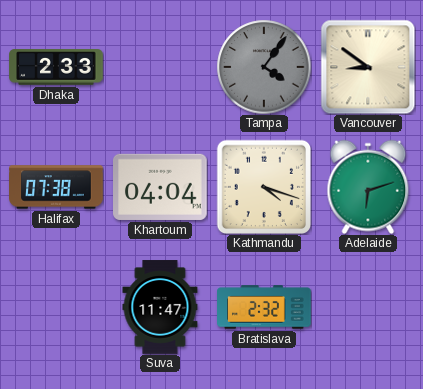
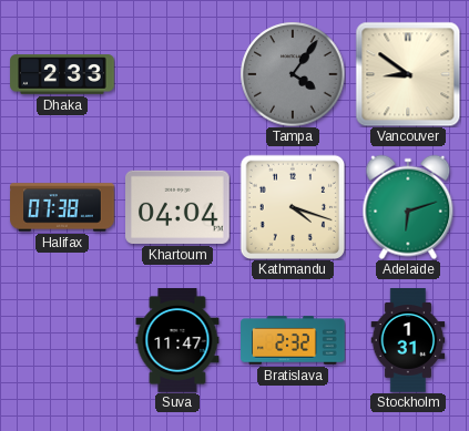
Stockholm: none -> 1:31 (408, 340)
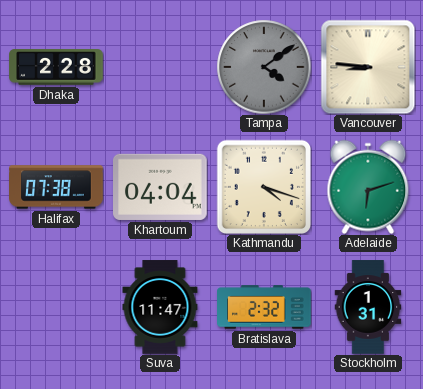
Dhaka: 2:33 -> 2:28 (56, 67)
Tampa: 4:06 -> 4:09 (264, 67)
Vancouver: 8:51 -> 8:46 (368, 67)
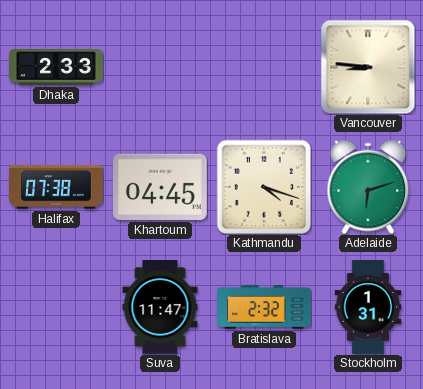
Dhaka: 2:28 -> 2:33 (56, 67)
Tampa: 4:09 -> none (264, 67)
Khartoum: 04:04 -> 04:45 (161, 187)
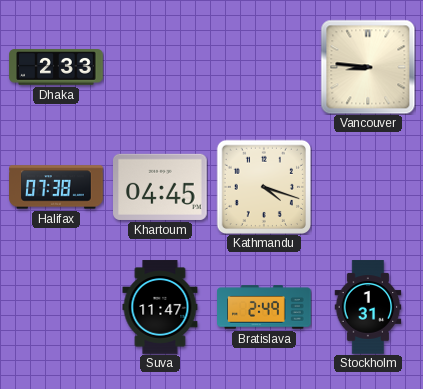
Adelaide: 6:12 -> none (368, 187)
Bratislava: 2:32 -> 2:49 (264, 307)
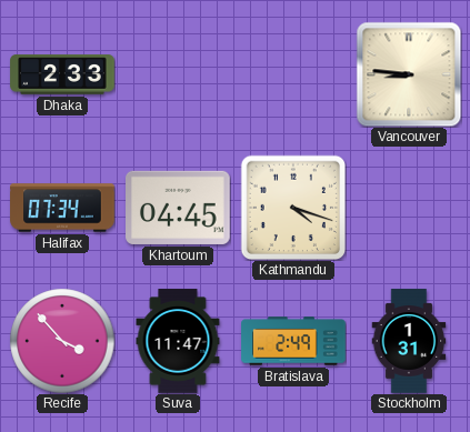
Halifax: 07:38 -> 07:34 (62, 208)
Recife: none -> 3:53 (62, 341)
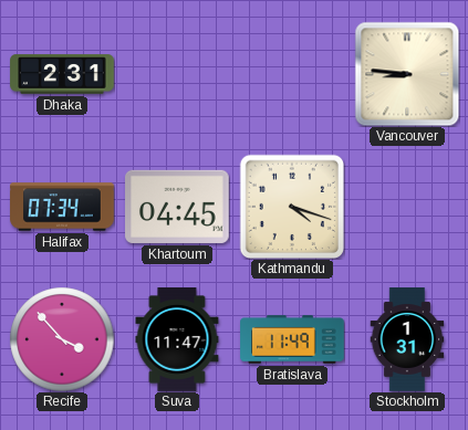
Dhaka: 2:33 -> 2:31 (62, 74)
Bratislava: 2:49 -> 11:49 (292, 339)
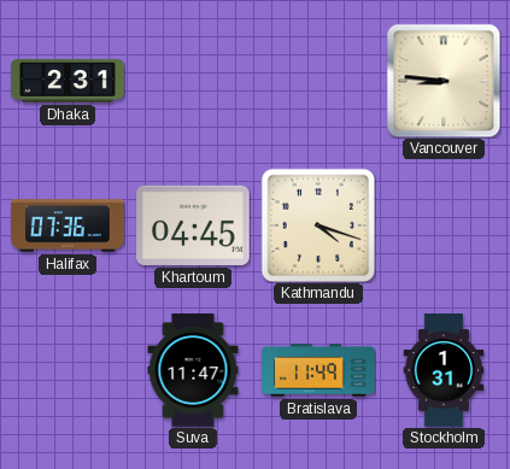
Halifax: 07:34 -> 07:36 (68, 225)
Recife: 3:53 -> none (62, 339)
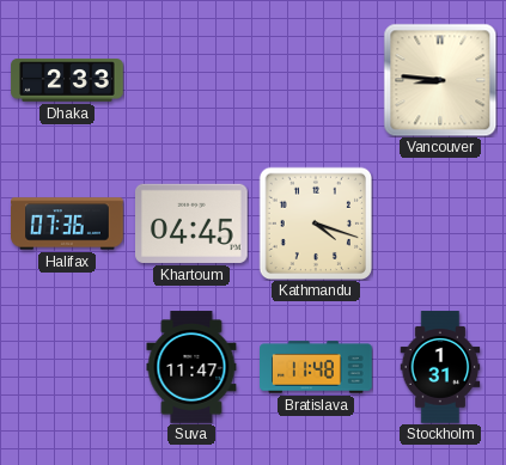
Dhaka: 2:31 -> 2:33 (67, 80)
Bratislava: 11:49 -> 11:48 (316, 367)
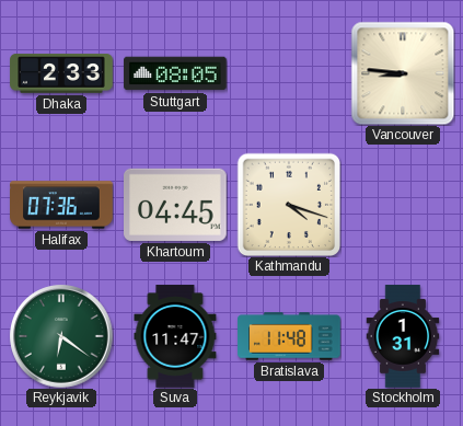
Stuttgart: none -> 08:05 (175, 73)
Reykjavik: none -> 6:21 (61, 336)
